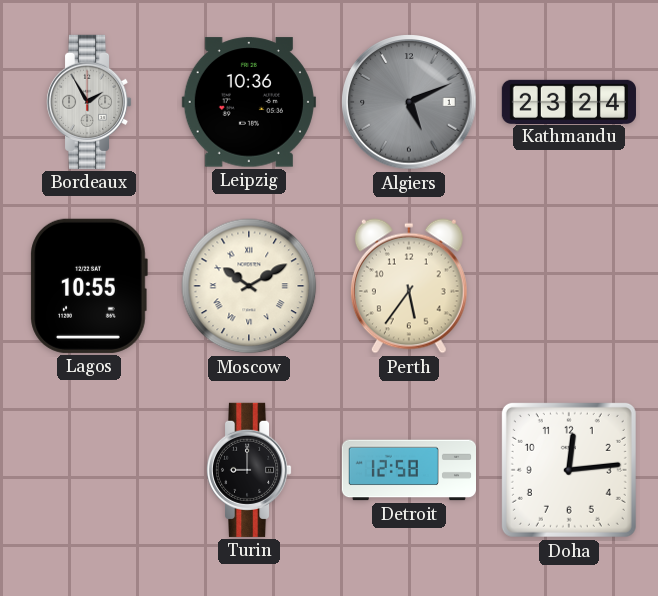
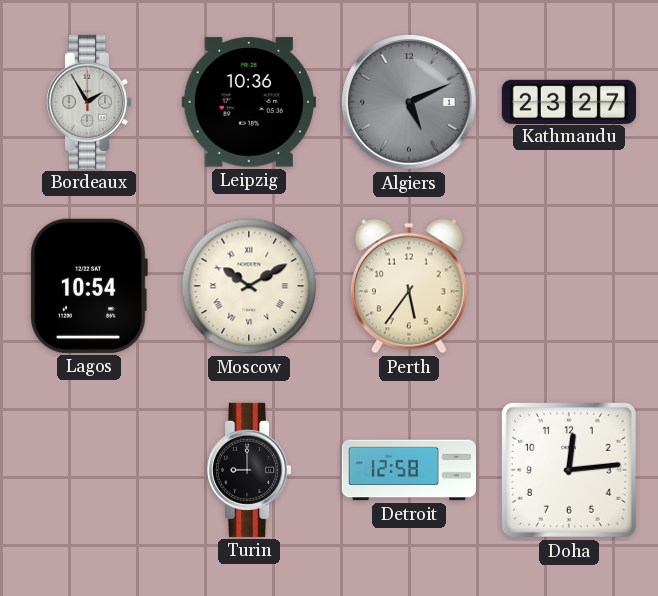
Kathmandu: 23:24 -> 23:27 (568, 101)
Lagos: 10:55 -> 10:54 (89, 286)
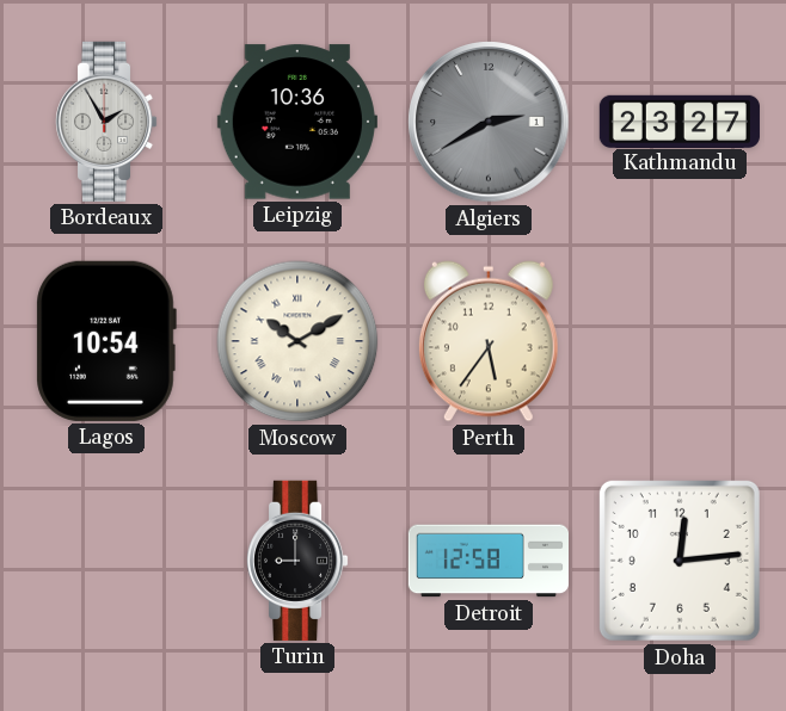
Algiers: 5:11 -> 2:40 (489, 122)
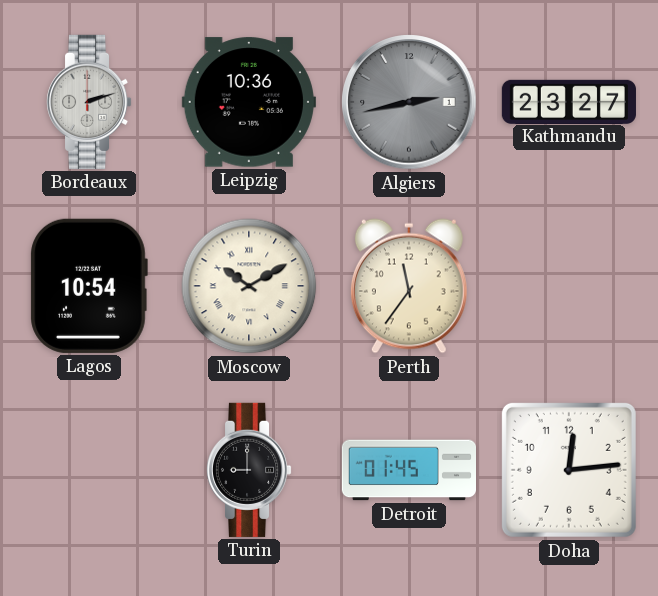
Bordeaux: 1:55 -> 2:12 (89, 102)
Algiers: 2:40 -> 2:43 (409, 102)
Perth: 5:36 -> 11:36 (409, 286)
Detroit: 12:58 -> 01:45 (408, 470)
